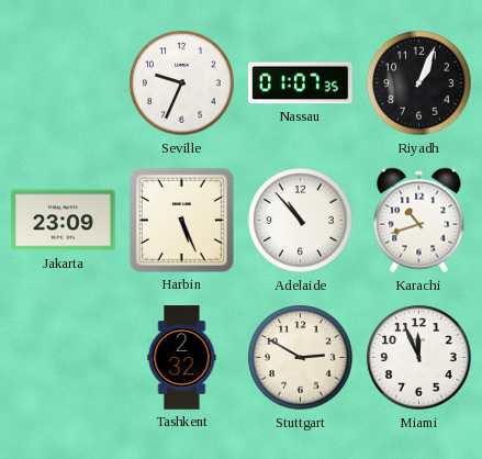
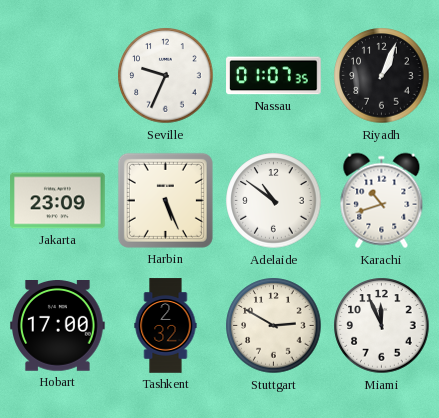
Adelaide: 10:53 -> 10:51 (274, 201)
Hobart: none -> 17:00 (58, 326)
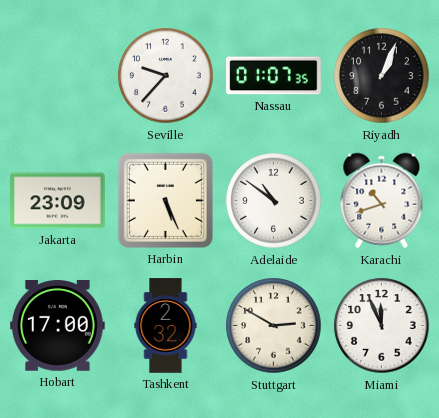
Seville: 9:34 -> 9:37 (166, 76)
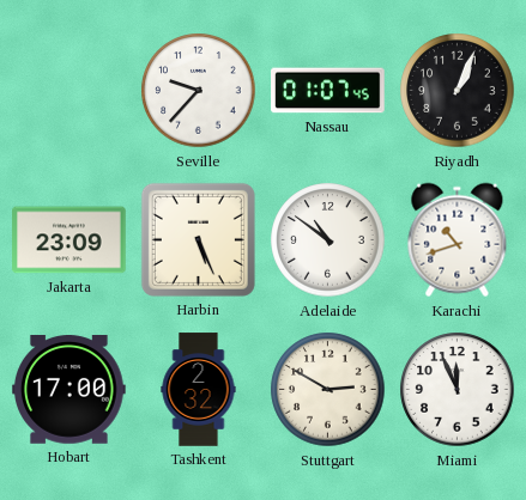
Nassau: 01:07:35 -> 01:07:45 (328, 91)
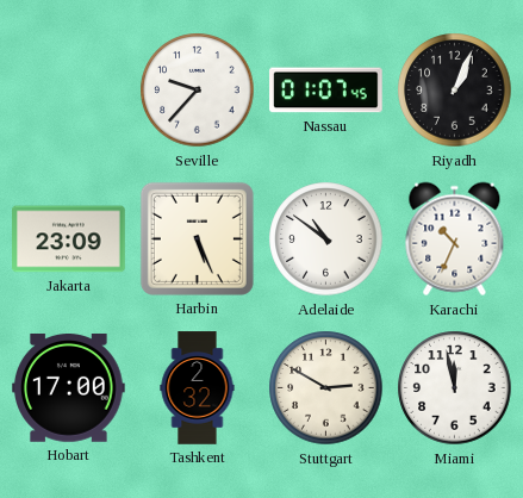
Karachi: 10:42 -> 10:34 (455, 239)
Miami: 11:56 -> 11:58 (455, 388)
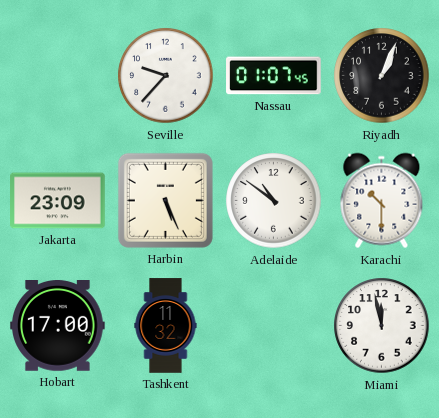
Karachi: 10:34 -> 10:30 (382, 201)
Tashkent: 2:32 -> 11:32 (166, 326)
Stuttgart: 2:50 -> none (326, 388)
